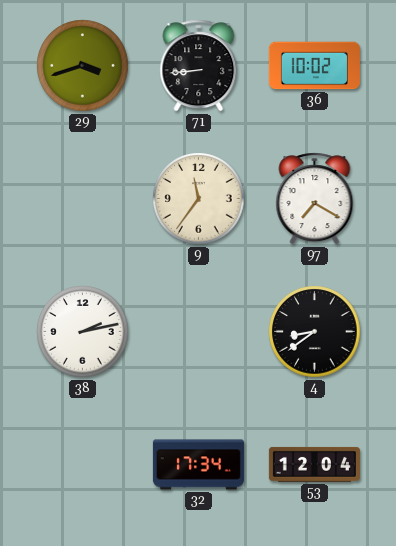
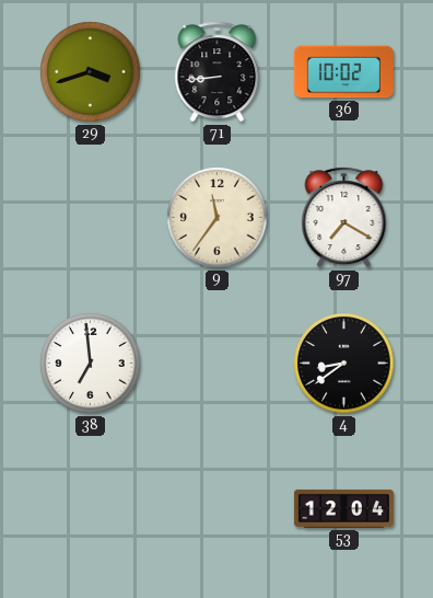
38: 2:13 -> 6:59 (91, 364)
32: 17:34 -> none (198, 465)
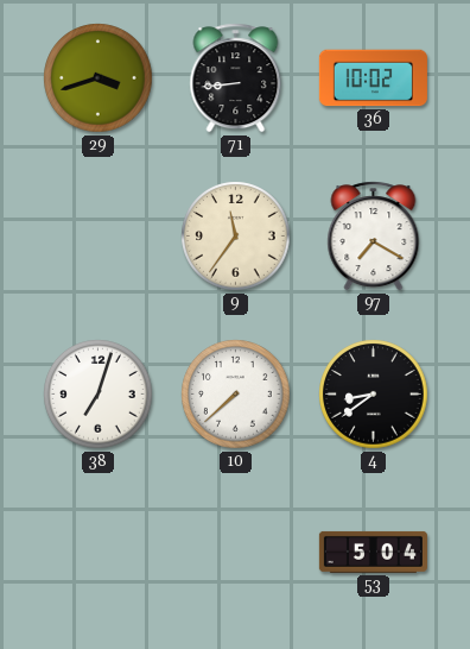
38: 6:59 -> 7:03 (99, 395)
10: none -> 7:38 (236, 395)
53: 12:04 -> 5:04 (373, 552)
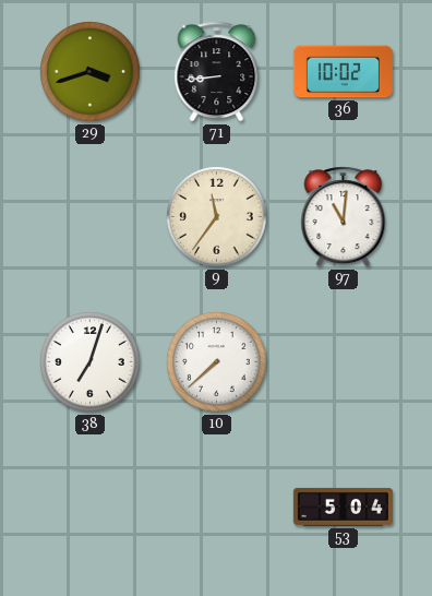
97: 7:20 -> 11:01 (344, 217)
4: 8:39 -> none (374, 395)
